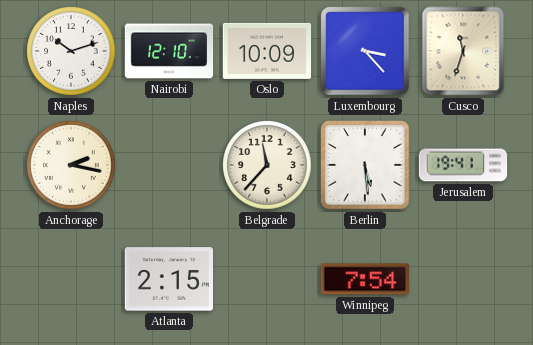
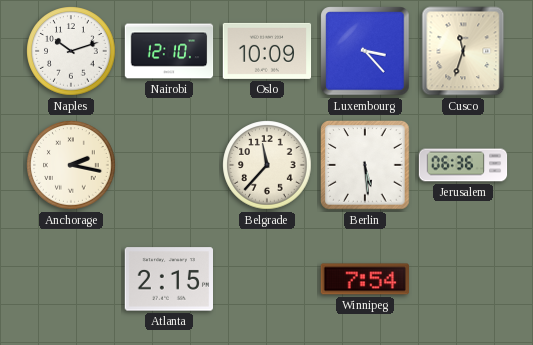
Jerusalem: 19:41 -> 06:36 (463, 165)
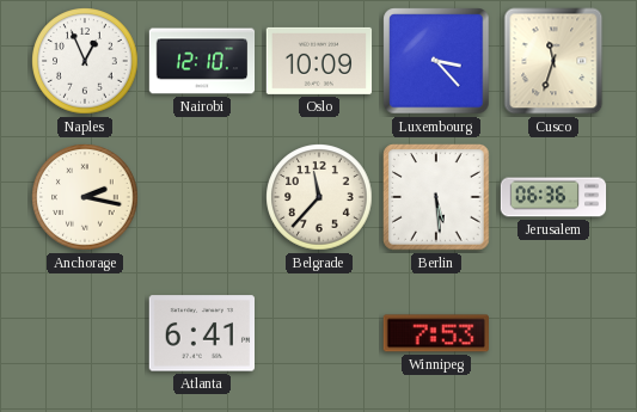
Naples: 10:12 -> 12:56 (85, 61)
Atlanta: 2:15 -> 6:41 (201, 333)
Winnipeg: 7:54 -> 7:53 (435, 333)
